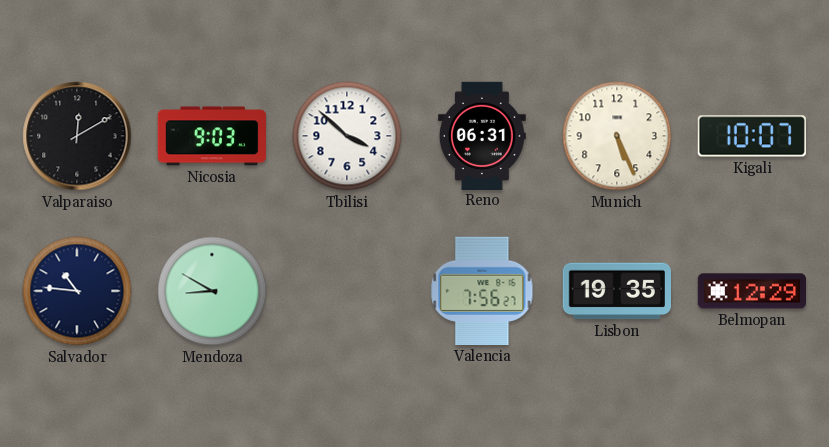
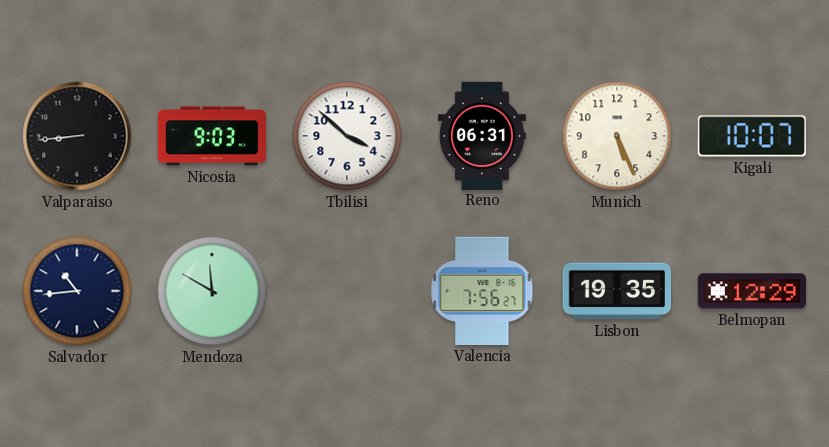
Valparaiso: 12:10 -> 8:44 (77, 136)
Salvador: 10:46 -> 10:44 (77, 291)
Mendoza: 8:50 -> 11:50 (212, 291)
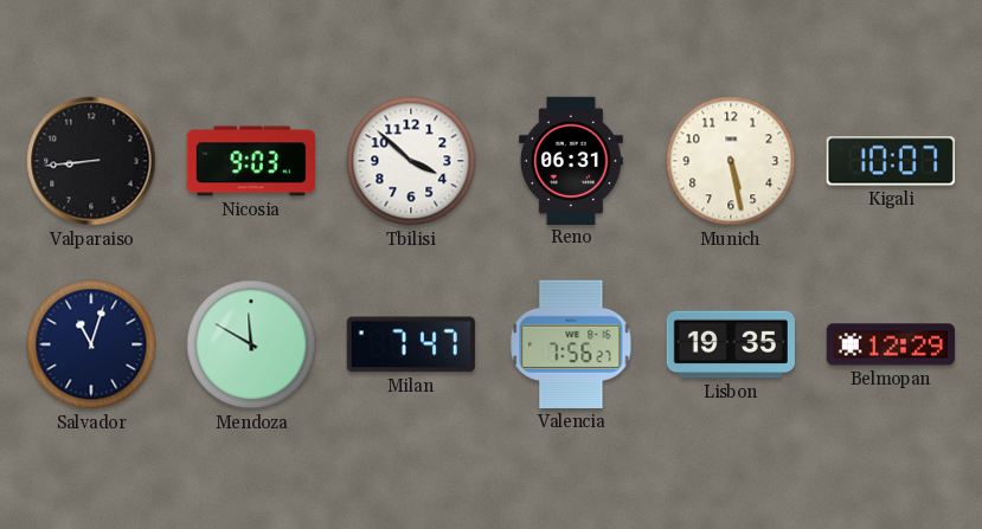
Munich: 5:26 -> 5:28 (731, 161)
Salvador: 10:44 -> 11:03 (91, 344)
Milan: none -> 7:47 (411, 344)
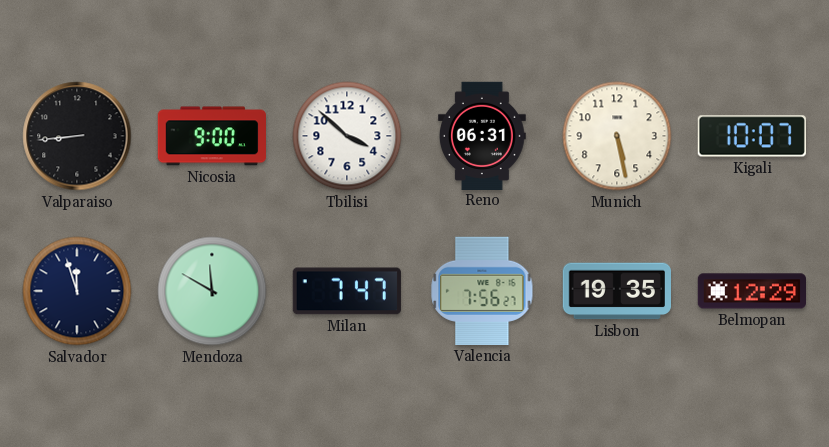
Nicosia: 9:03 -> 9:00 (212, 136)
Salvador: 11:03 -> 11:57 (77, 291)
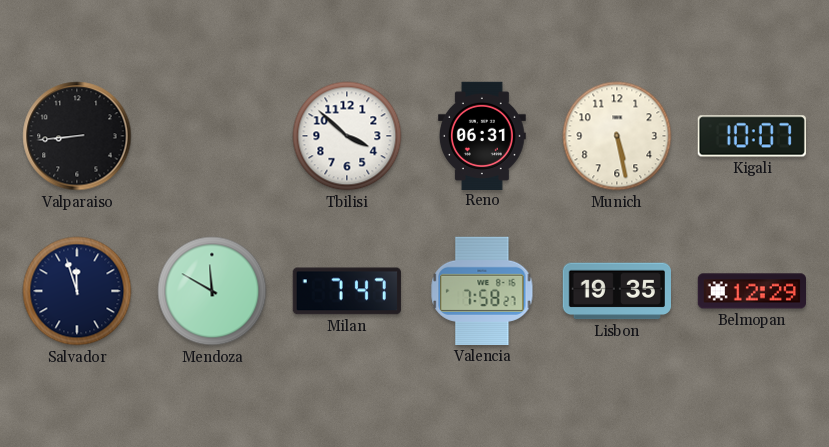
Nicosia: 9:00 -> none (212, 136)
Valencia: 7:56 -> 7:58 (482, 291)
